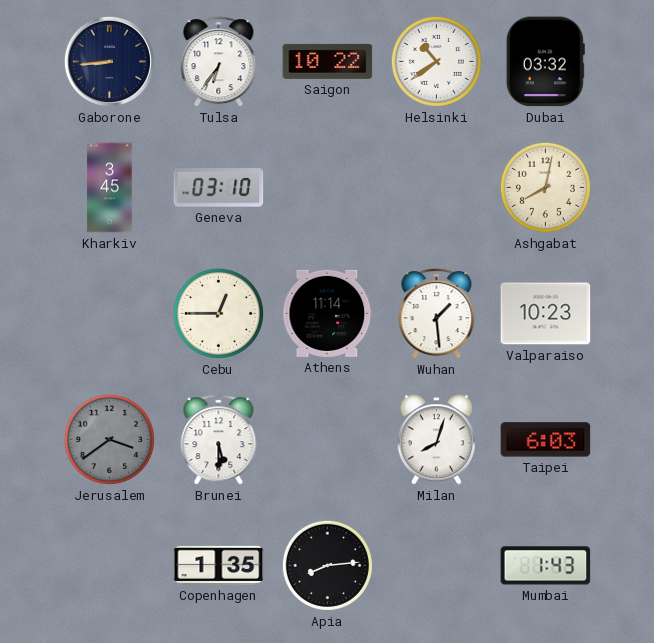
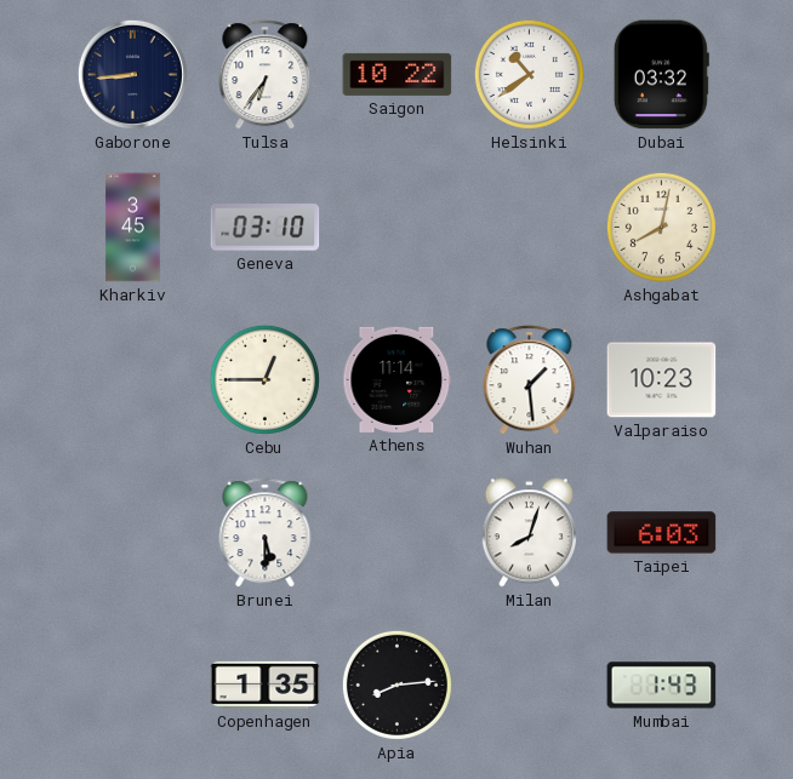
Jerusalem: 3:39 -> none (109, 439)
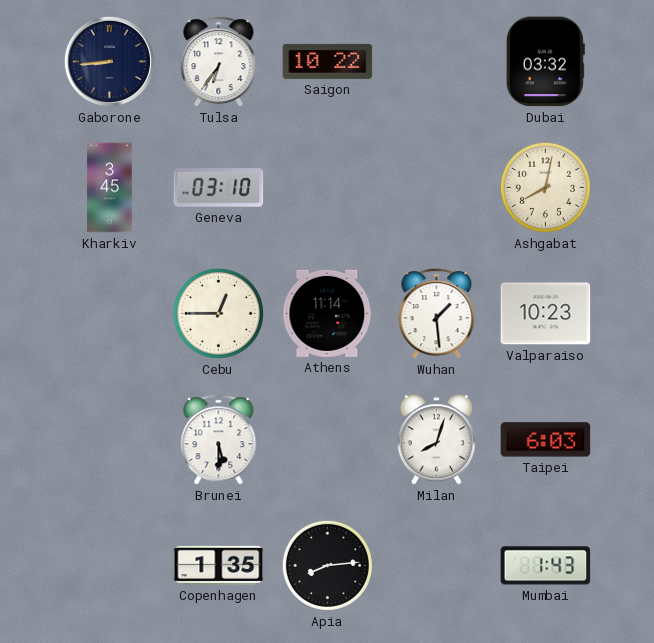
Helsinki: 10:39 -> none (529, 74)
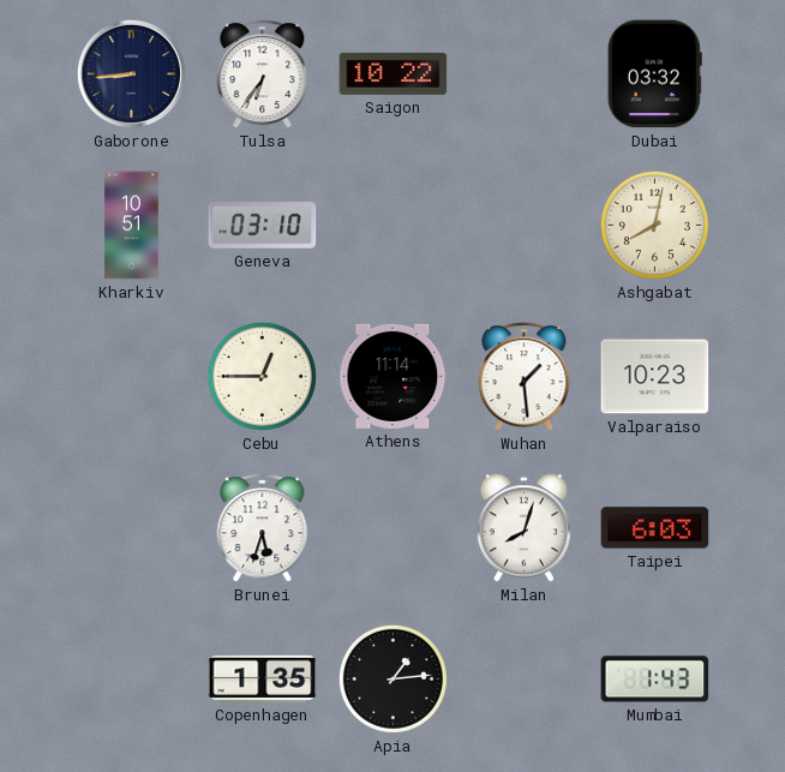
Kharkiv: 3:45 -> 10:51 (132, 226)
Brunei: 5:30 -> 5:33 (263, 528)
Apia: 8:14 -> 1:14 (392, 678)
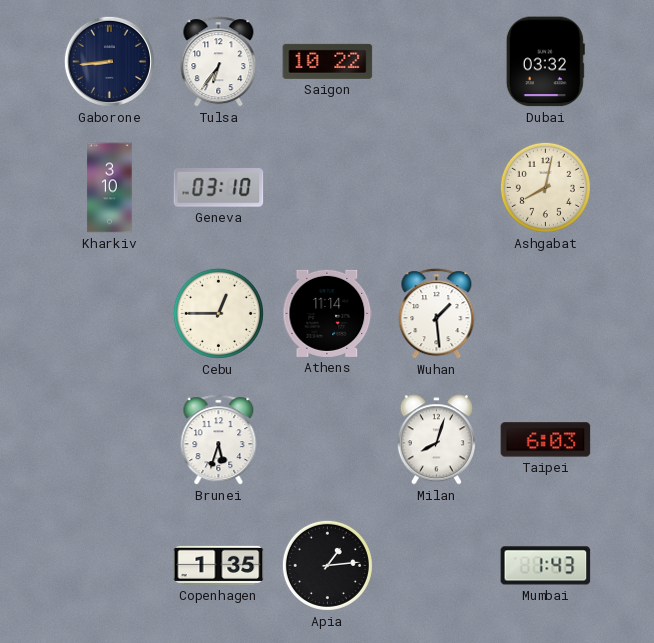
Kharkiv: 10:51 -> 3:10 (110, 188)
Valparaiso: 10:23 -> none (655, 377)
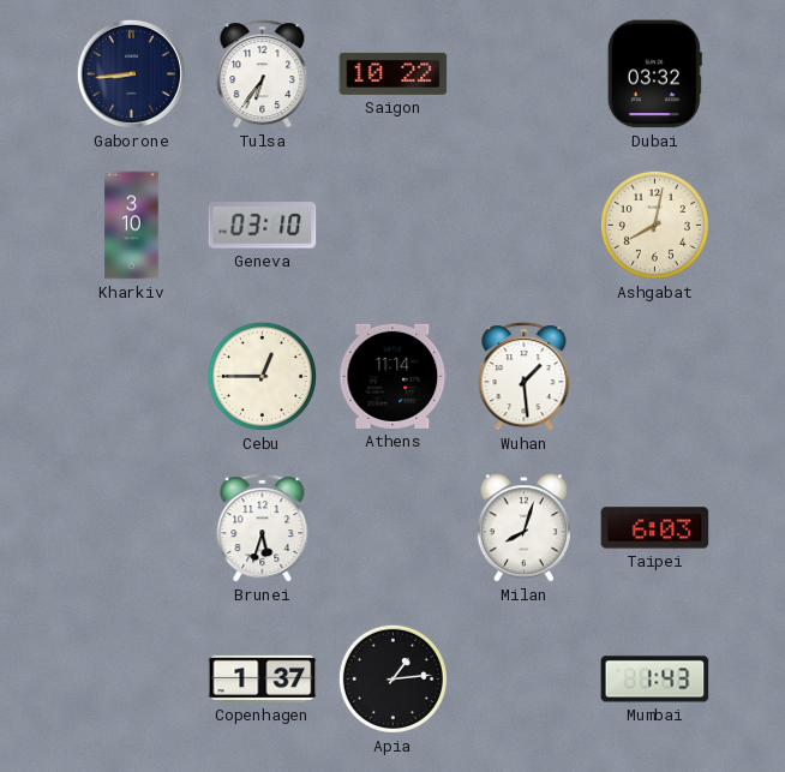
Copenhagen: 1:35 -> 1:37 (263, 678)
